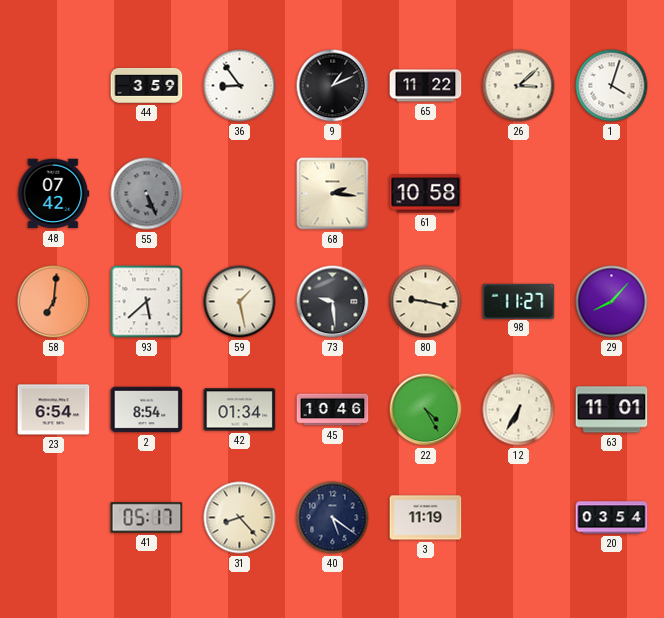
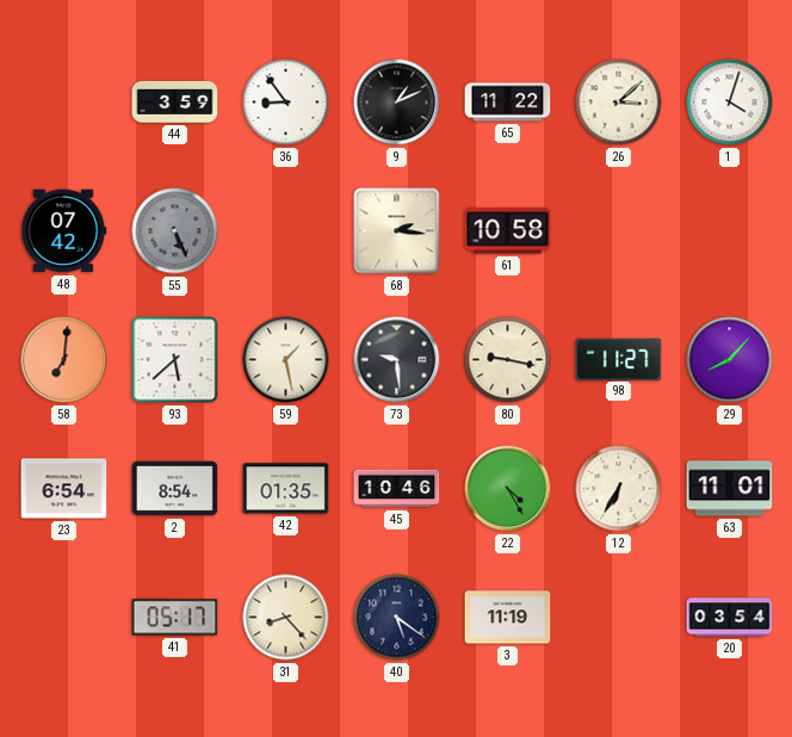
42: 01:34 -> 01:35 (286, 489)
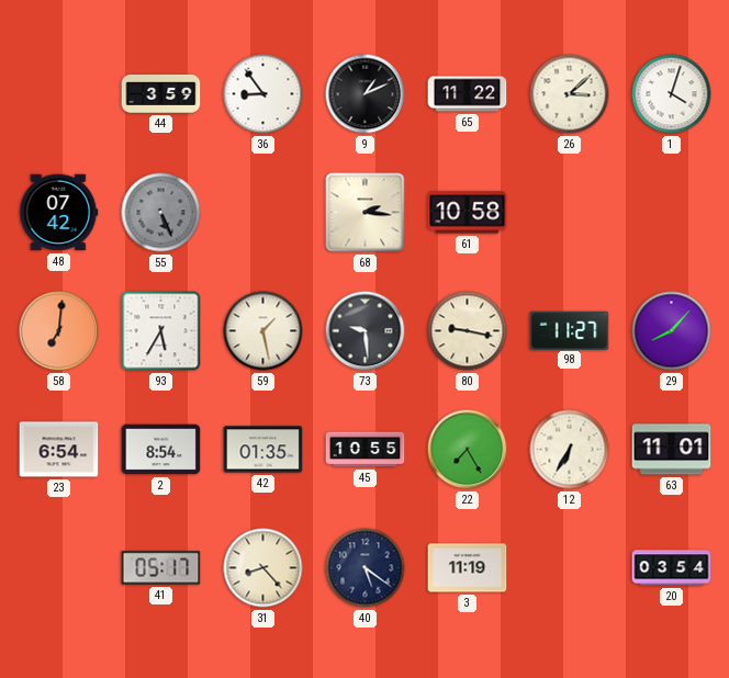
93: 5:38 -> 5:35 (161, 331)
45: 10:46 -> 10:55 (366, 450)
22: 4:25 -> 7:25 (468, 450)
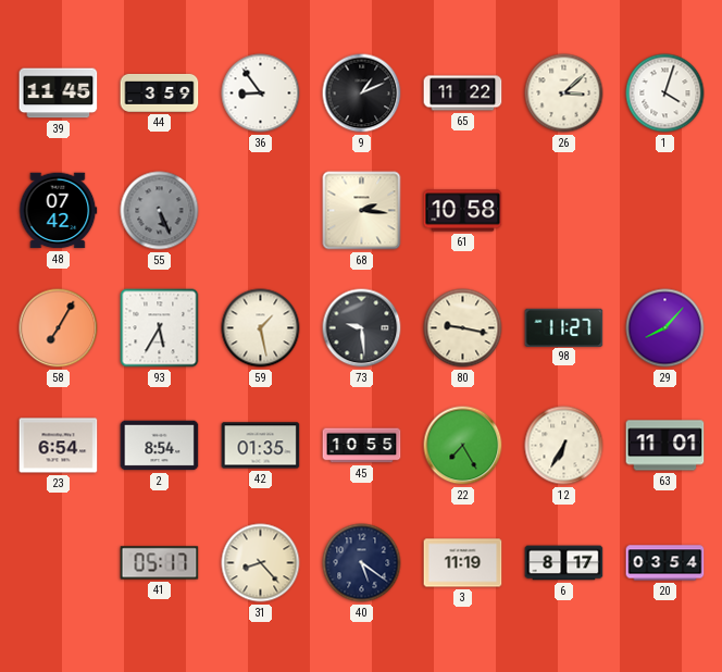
39: none -> 11:45 (59, 94)
58: 7:01 -> 7:05 (59, 328)
6: none -> 8:17 (564, 563)
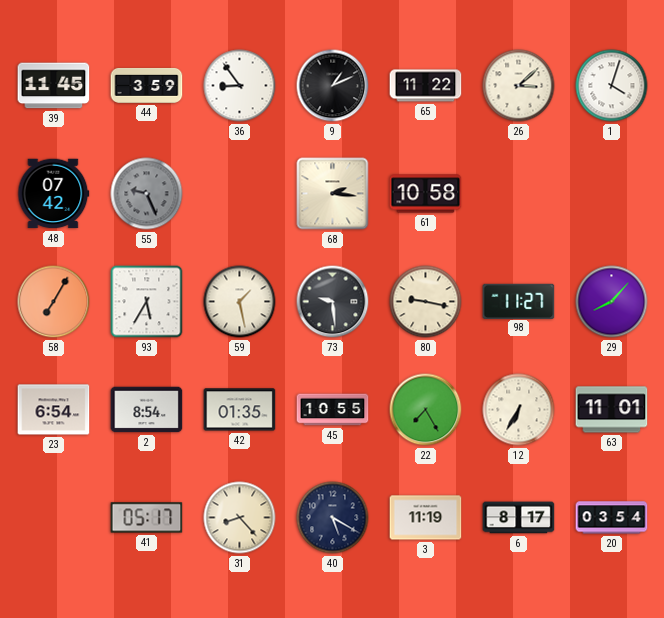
55: 5:26 -> 9:26 (147, 194)
40: 5:21 -> 5:20 (333, 518)
